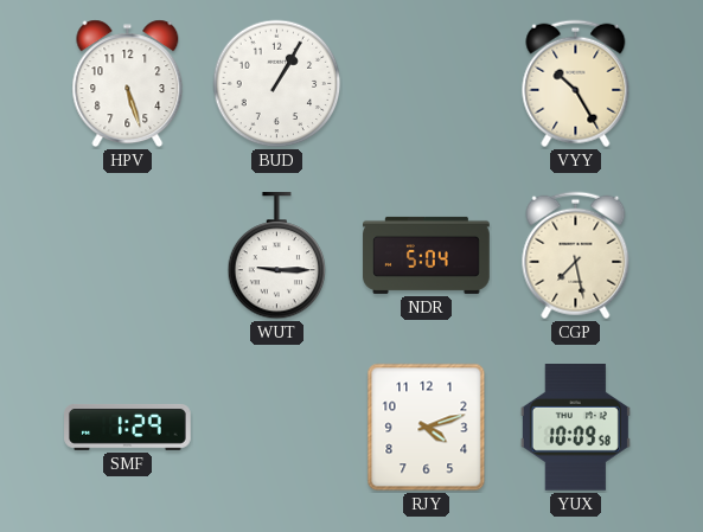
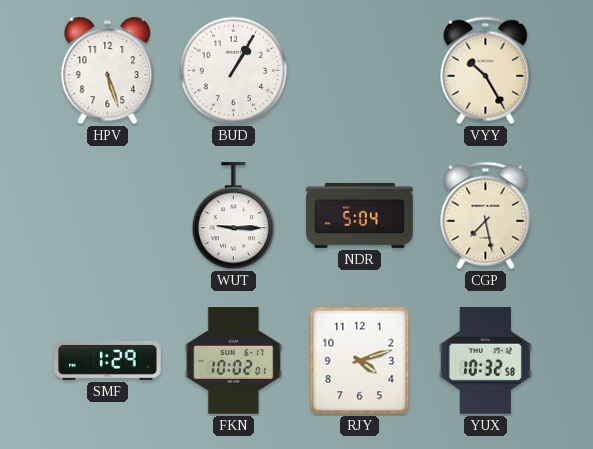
FKN: none -> 10:02 (233, 361)
YUX: 10:09 -> 10:32 (485, 361)
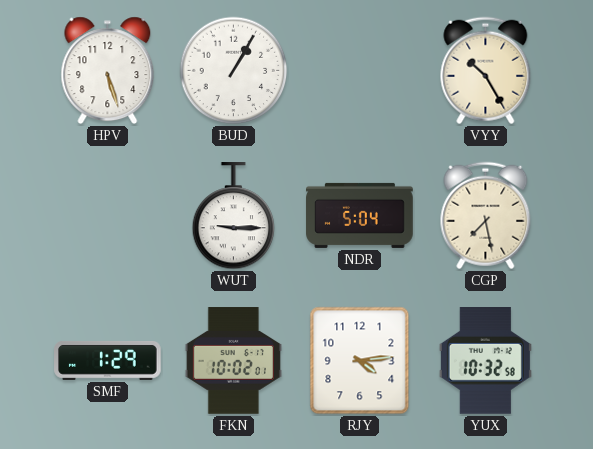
RJY: 4:12 -> 4:14 (360, 361)
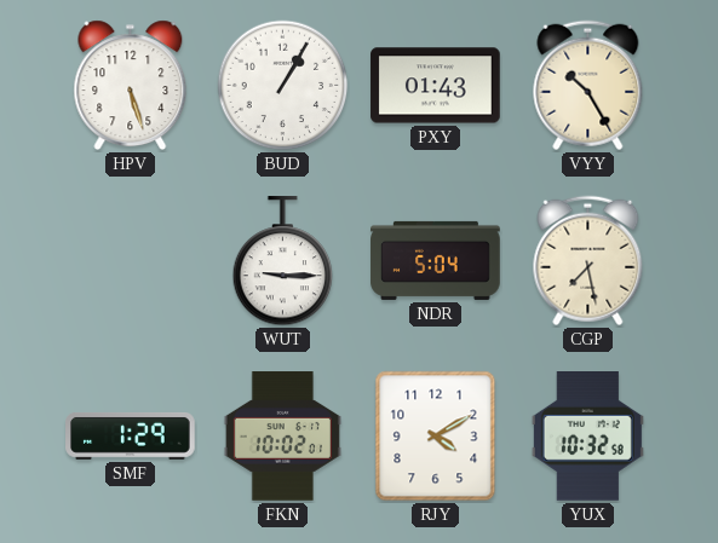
PXY: none -> 01:43 (436, 86)
RJY: 4:14 -> 4:10 (436, 437)
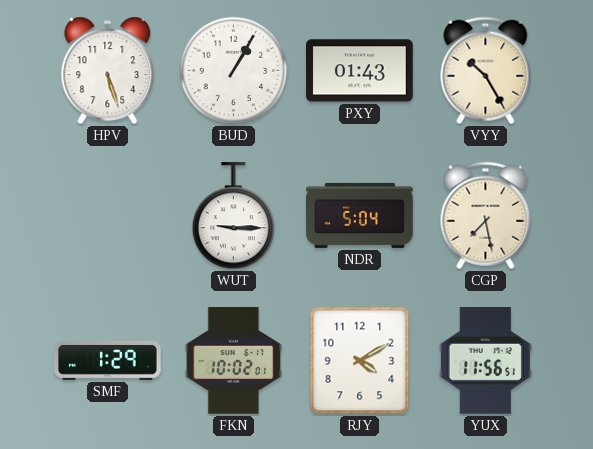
YUX: 10:32 -> 11:56 (485, 361)
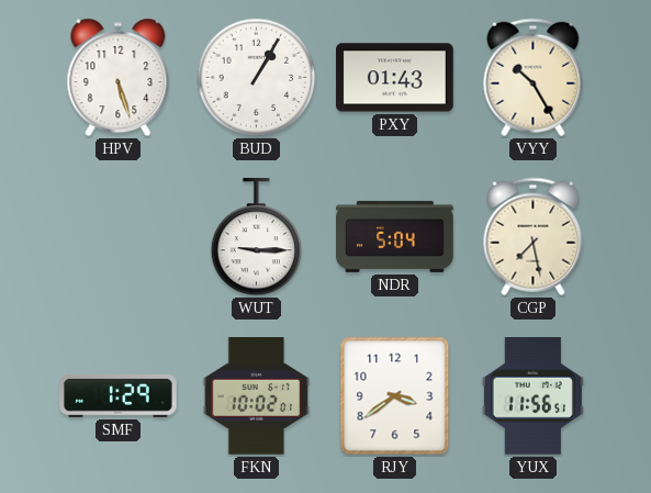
RJY: 4:10 -> 3:39 (395, 396)
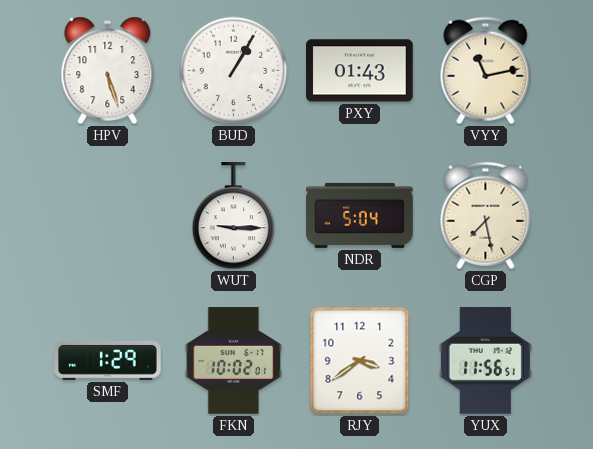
VYY: 10:25 -> 11:13 (486, 71)
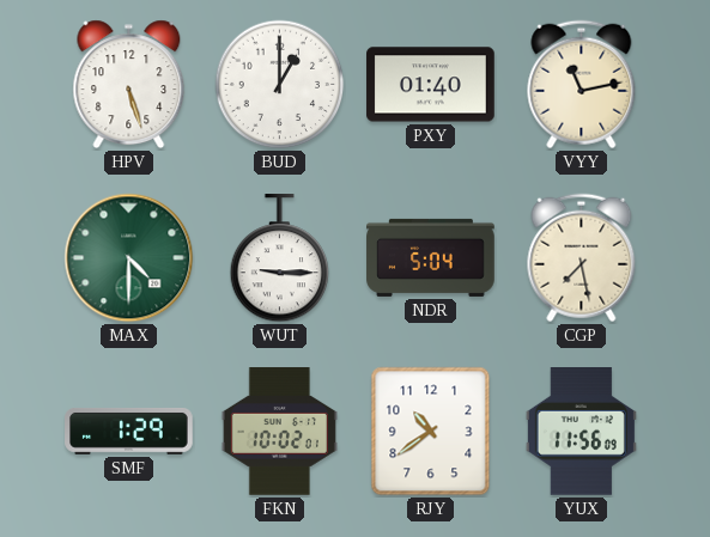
BUD: 1:05 -> 1:00 (280, 85)
PXY: 01:43 -> 01:40 (431, 85)
MAX: none -> 4:30 (129, 258)
RJY: 3:39 -> 10:39 (431, 432)
YUX: 11:56:51 -> 11:56:09 (581, 432)
